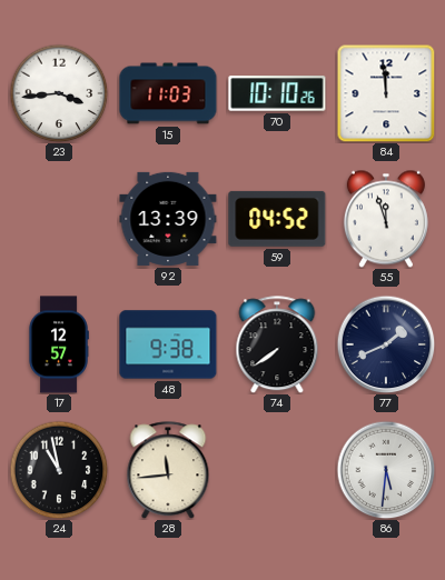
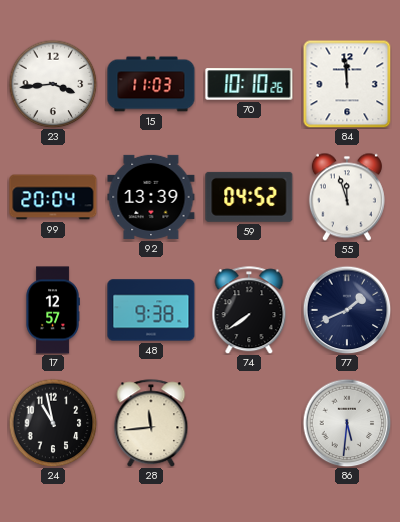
99: none -> 20:04 (53, 197)
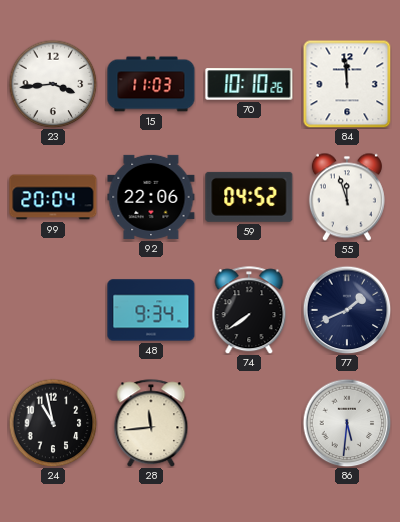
92: 13:39 -> 22:06 (151, 197)
17: 12:57 -> none (53, 310)
48: 9:38 -> 9:34 (151, 310)
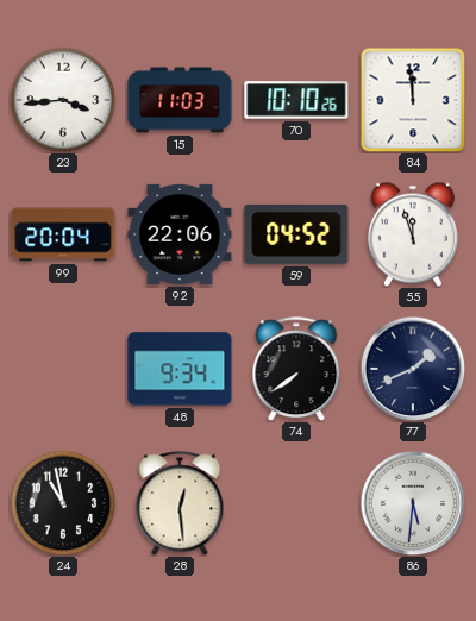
28: 11:44 -> 12:29 (180, 503)
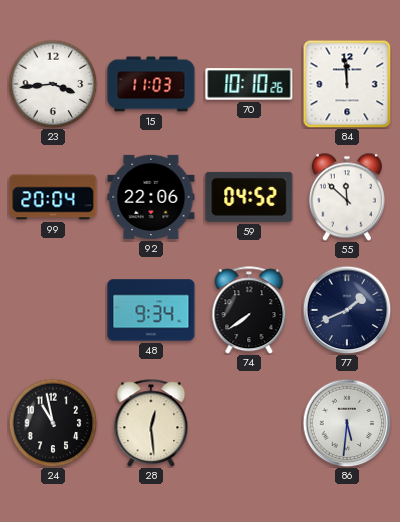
55: 11:57 -> 11:52 (347, 197)
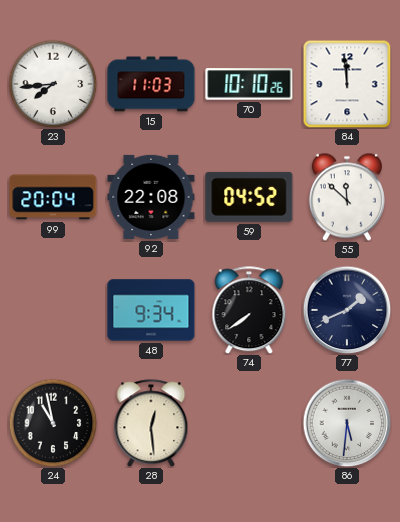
23: 3:44 -> 7:44 (53, 84)
92: 22:06 -> 22:08 (151, 197)
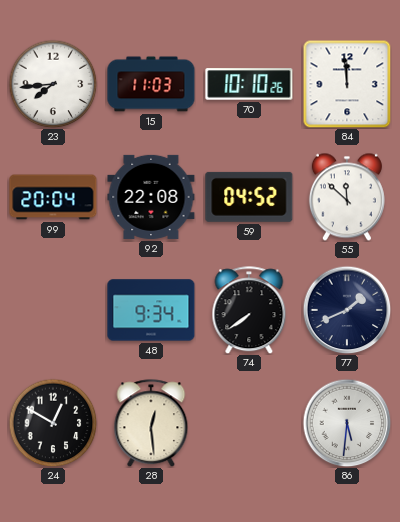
24: 10:58 -> 12:50 (53, 423)
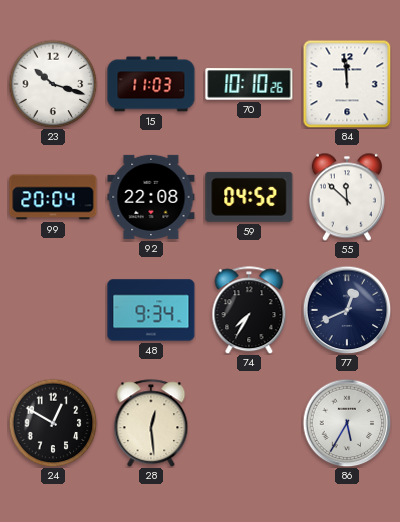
23: 7:44 -> 10:18 (53, 84)
74: 7:39 -> 7:35 (249, 310)
77: 1:41 -> 12:41 (347, 310)
86: 5:31 -> 5:35 (347, 423)
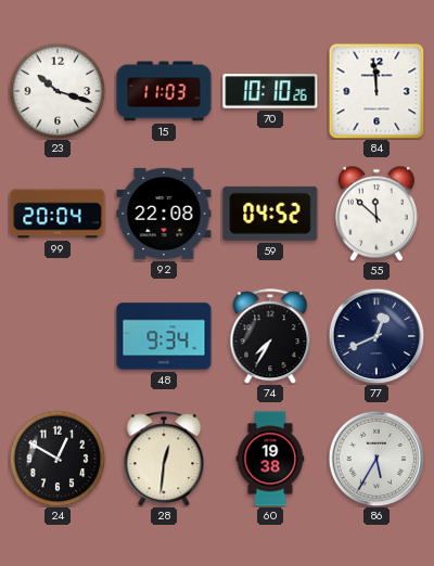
28: 12:29 -> 12:31 (164, 459)
60: none -> 19:38 (270, 459)
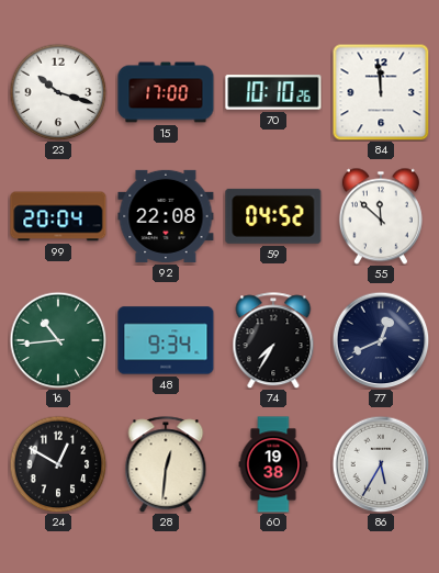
15: 11:03 -> 17:00 (166, 92)
16: none -> 10:44 (58, 340)
